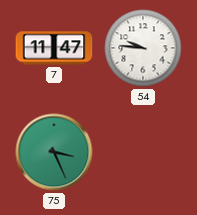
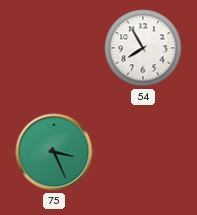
7: 11:47 -> none (54, 48)
54: 9:46 -> 7:55 (143, 48)
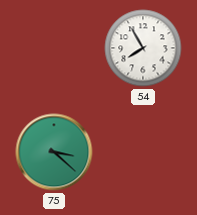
75: 3:26 -> 3:22 (54, 152)
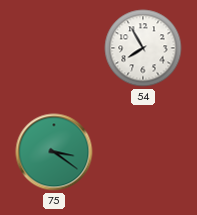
75: 3:22 -> 3:21 (54, 152)
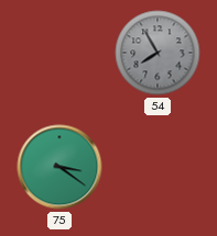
54 dial: white -> grey (158, 53)
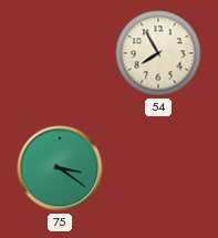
54 dial: grey -> cream (158, 53)
